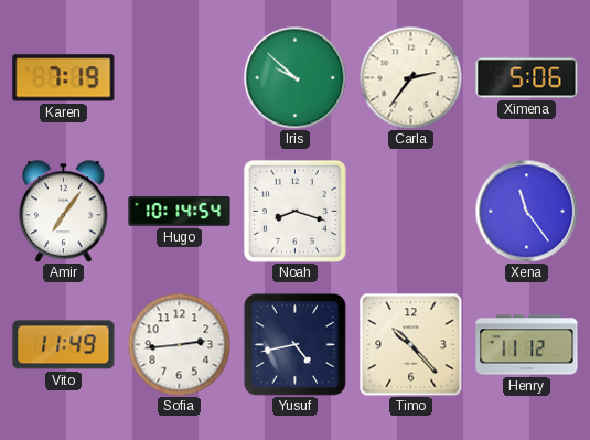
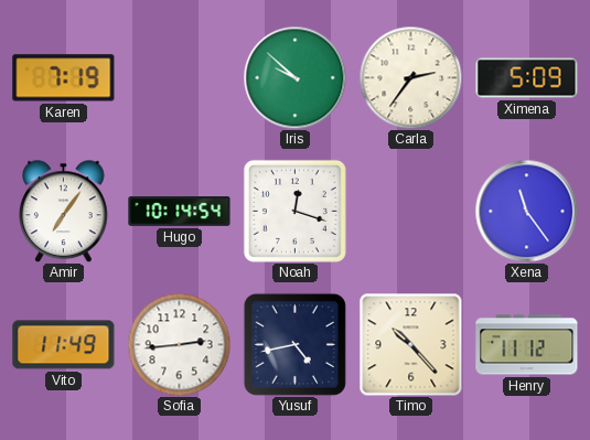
Ximena: 5:06 -> 5:09 (527, 78)
Noah: 8:18 -> 12:18 (294, 211)
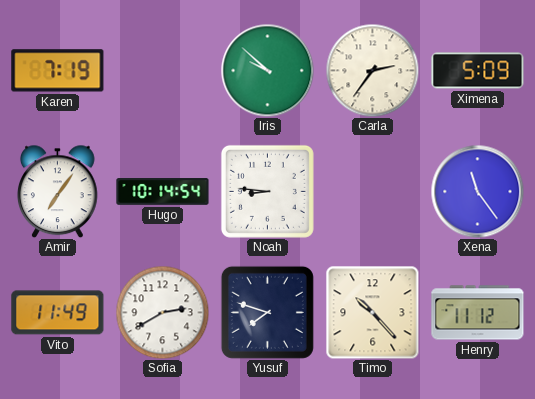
Noah: 12:18 -> 8:46 (267, 191)
Sofia: 2:44 -> 2:40 (162, 312)
Yusuf: 4:43 -> 7:48 (267, 312)
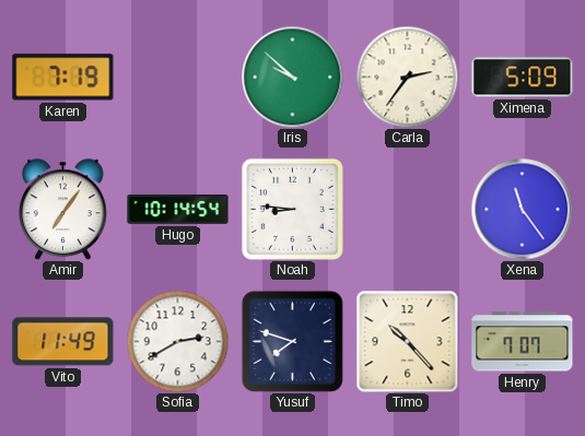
Henry: 11:12 -> 7:07 (523, 342)
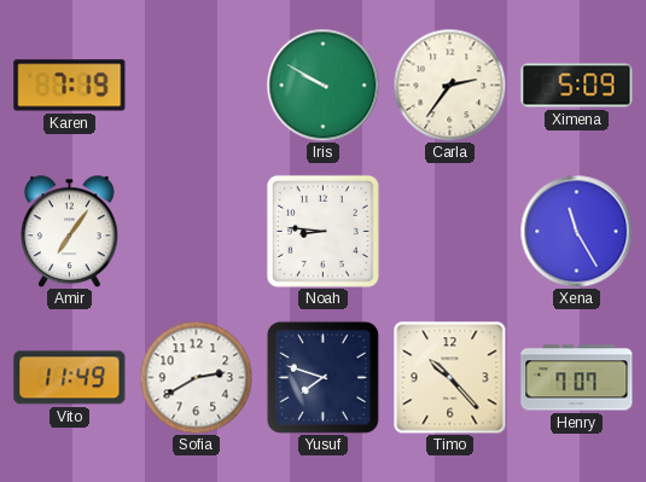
Iris: 9:52 -> 9:50 (322, 85)
Hugo: 10:14 -> none (178, 210)
Xena: 11:24 -> 11:25 (576, 231)
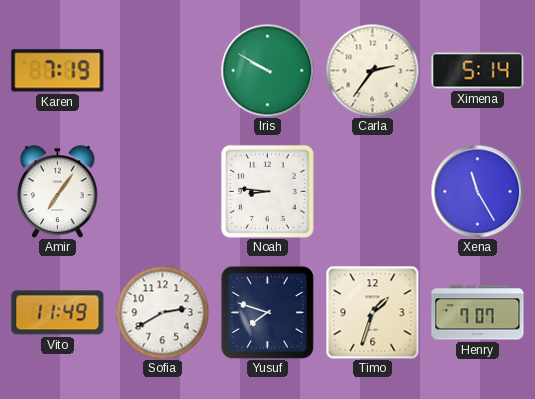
Ximena: 5:09 -> 5:14 (478, 71)
Timo: 10:23 -> 1:33 (372, 312)
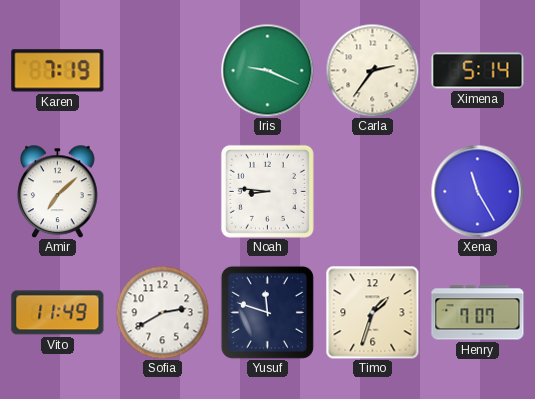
Iris: 9:50 -> 9:19 (267, 70)
Amir: 7:06 -> 7:08 (57, 191)
Yusuf: 7:48 -> 11:48 (267, 312)
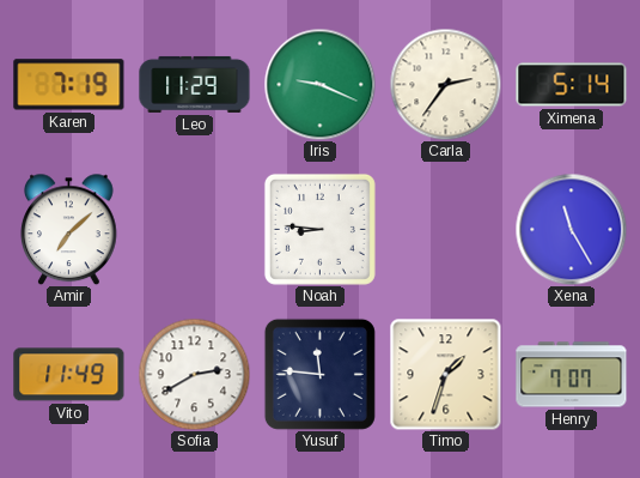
Leo: none -> 11:29 (195, 84)
Yusuf: 11:48 -> 11:46 (319, 374)
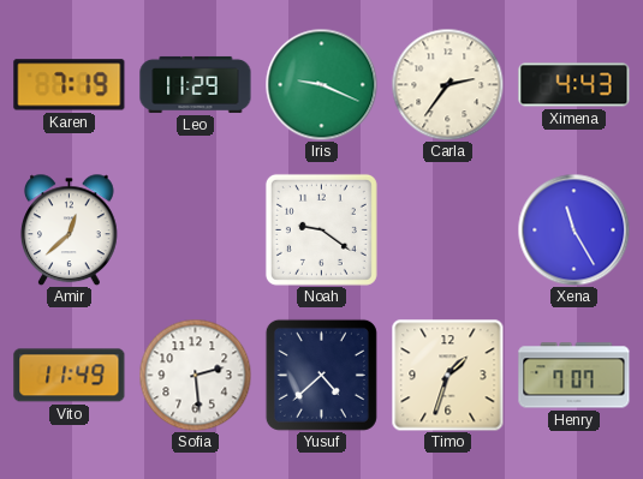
Ximena: 5:14 -> 4:43 (574, 85)
Amir: 7:08 -> 12:38 (69, 229)
Noah: 8:46 -> 9:21 (321, 229)
Sofia: 2:40 -> 2:29 (195, 375)
Yusuf: 11:46 -> 4:38 (321, 375)
